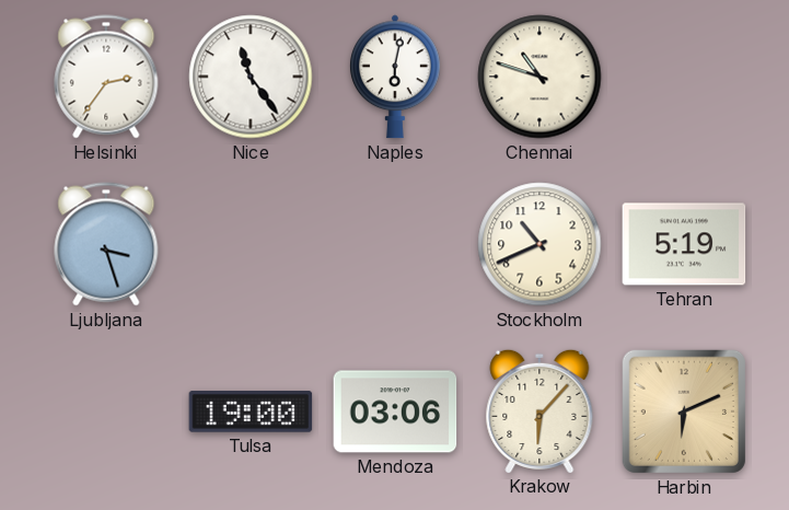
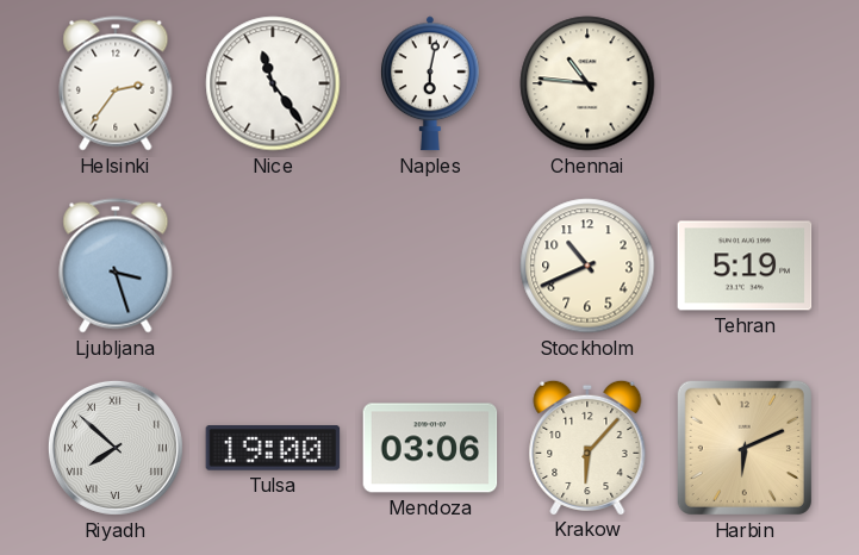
Chennai: 10:48 -> 10:46 (587, 83)
Riyadh: none -> 7:52 (116, 448)
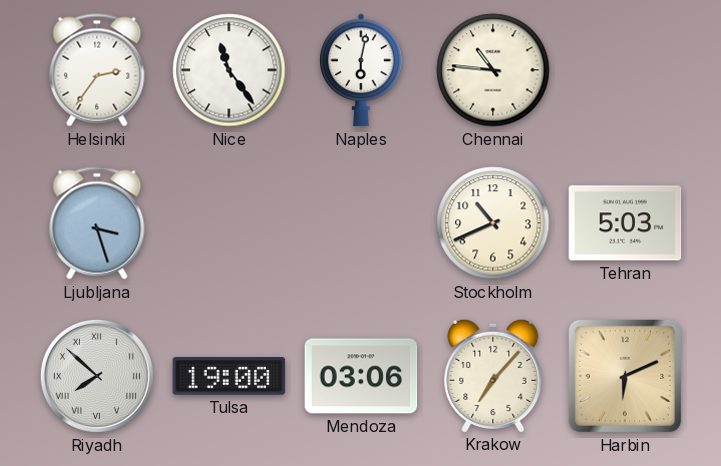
Tehran: 5:19 -> 5:03 (625, 223)
Krakow: 6:07 -> 7:07 (493, 375)
